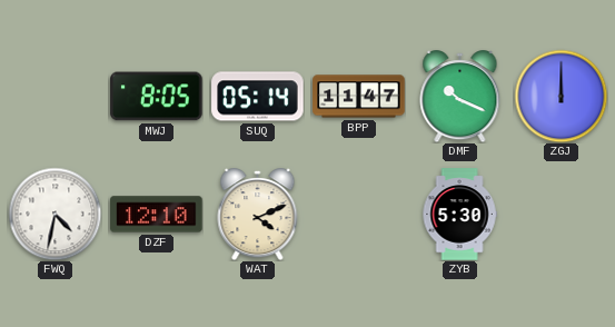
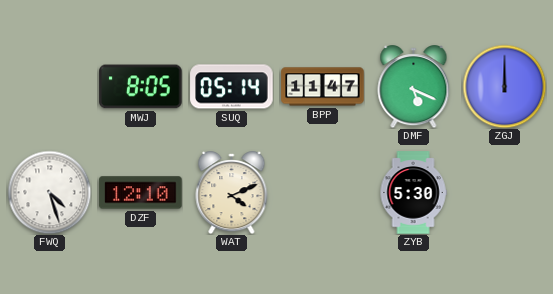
DMF: 10:19 -> 5:19 (414, 87)
FWQ: 4:32 -> 4:27 (49, 192)
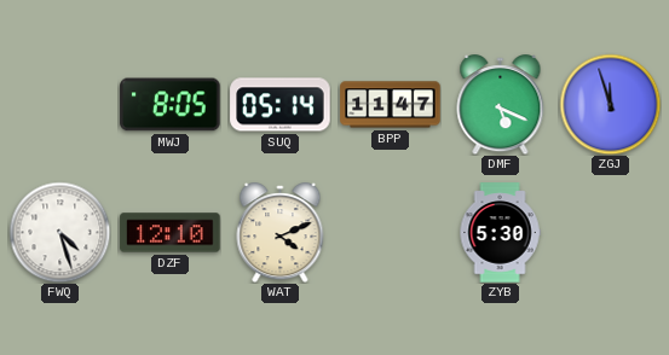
ZGJ: 12:00 -> 11:57 (610, 104)
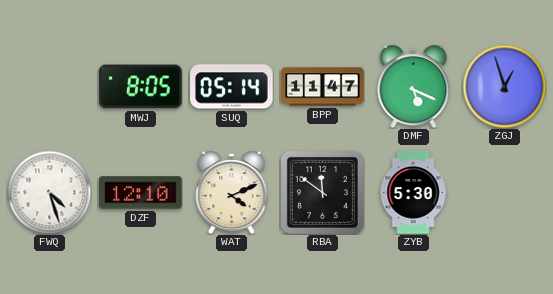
ZGJ: 11:57 -> 12:57 (504, 86)
RBA: none -> 11:51 (322, 192)
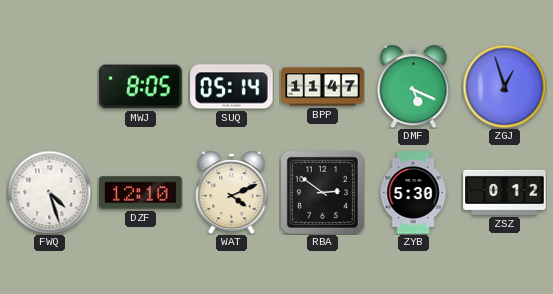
RBA: 11:51 -> 2:51 (322, 192)
ZSZ: none -> 0:12 (505, 192)
